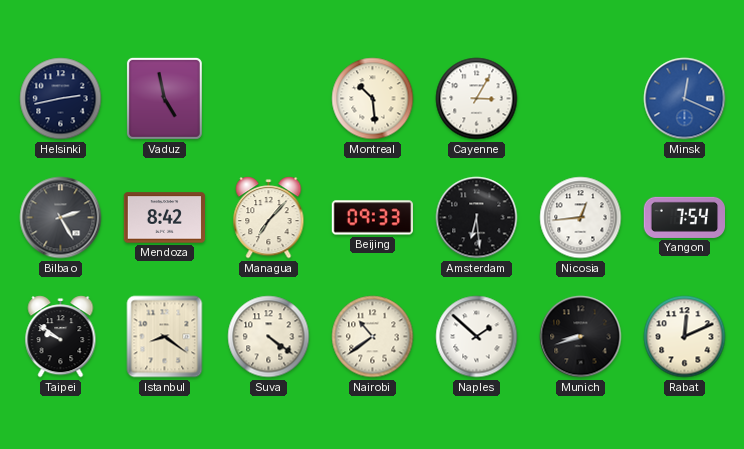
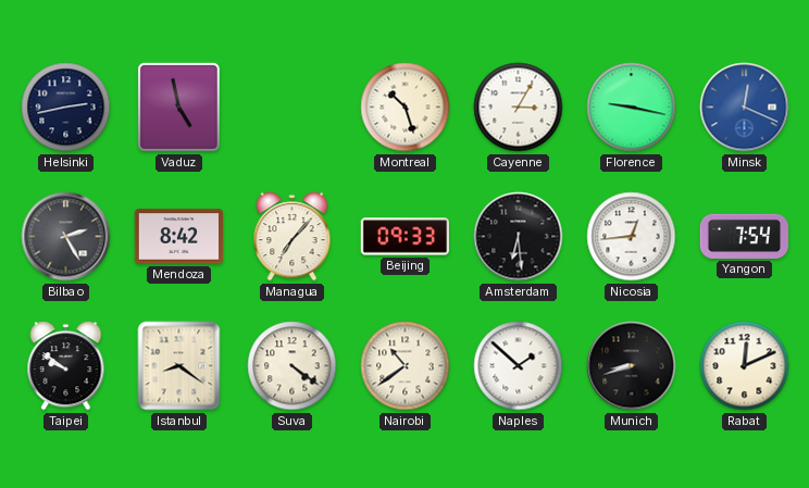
Montreal: 10:29 -> 10:27 (406, 108)
Florence: none -> 9:17 (632, 108)
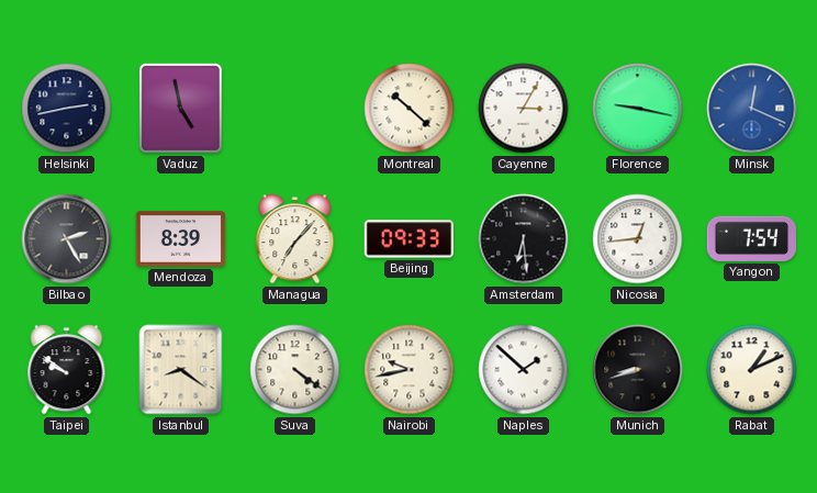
Montreal: 10:27 -> 10:22 (410, 109)
Mendoza: 8:42 -> 8:39 (181, 239)
Nairobi: 10:39 -> 9:43 (410, 370)
Rabat: 12:11 -> 1:11 (752, 370)
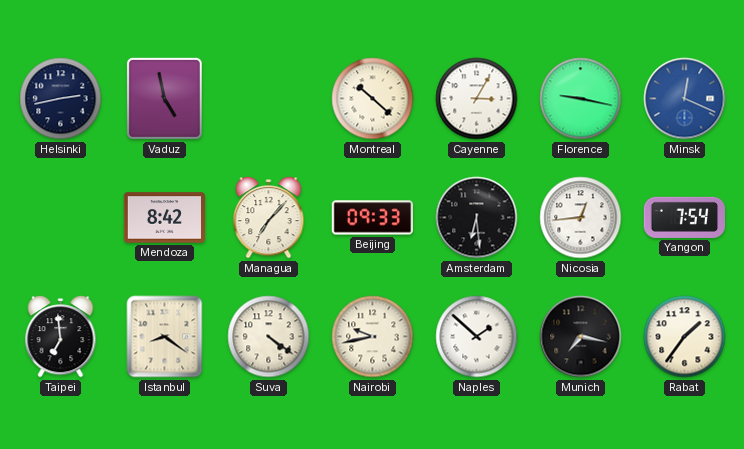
Bilbao: 2:25 -> none (67, 239)
Mendoza: 8:39 -> 8:42 (165, 218)
Taipei: 9:51 -> 6:59 (61, 337)
Munich: 8:42 -> 7:17 (581, 337)
Rabat: 1:11 -> 1:36 (685, 337)
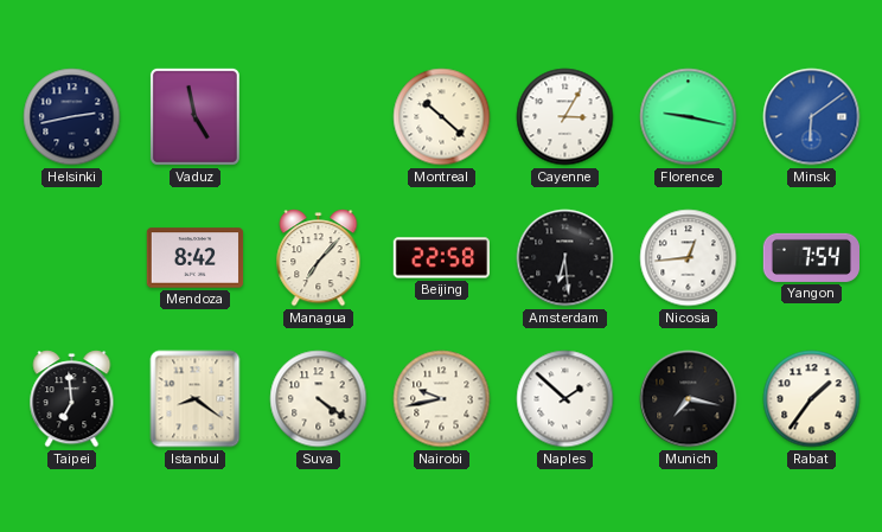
Minsk: 12:19 -> 6:09 (812, 117)
Beijing: 09:33 -> 22:58 (441, 258)
